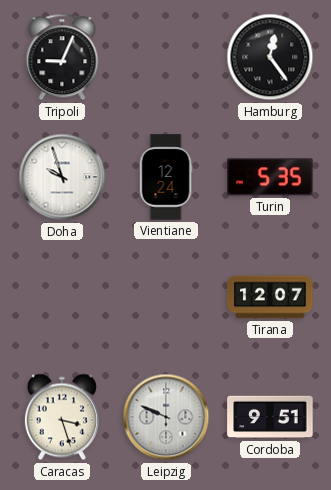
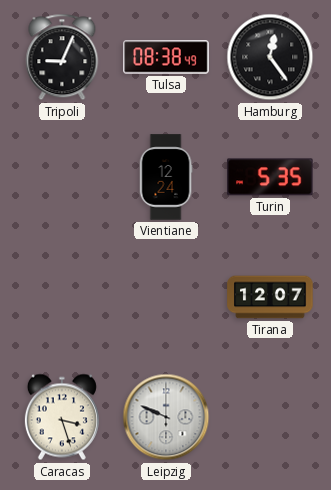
Tulsa: none -> 08:38 (166, 57)
Doha: 9:57 -> none (62, 177)
Cordoba: 9:51 -> none (270, 417)
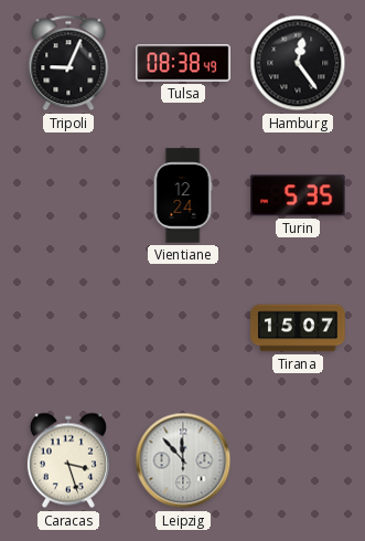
Tirana: 12:07 -> 15:07 (298, 328)
Leipzig: 9:49 -> 11:53 (183, 460)
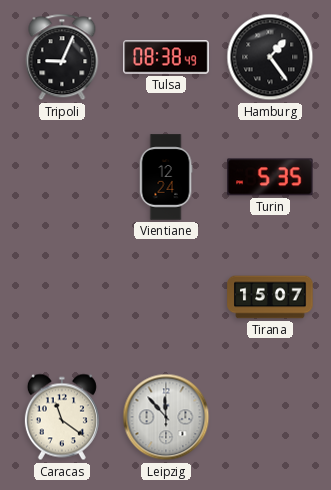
Hamburg: 12:24 -> 1:24 (270, 57)
Caracas: 3:27 -> 11:21 (62, 417)
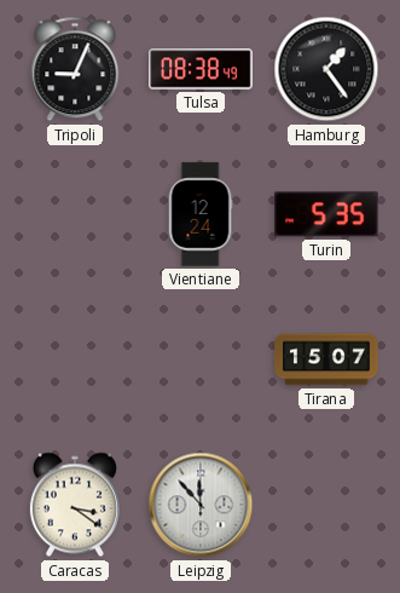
Caracas: 11:21 -> 3:21 (75, 505)
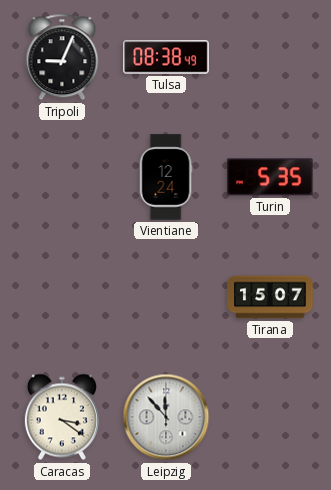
Hamburg: 1:24 -> none (326, 69)
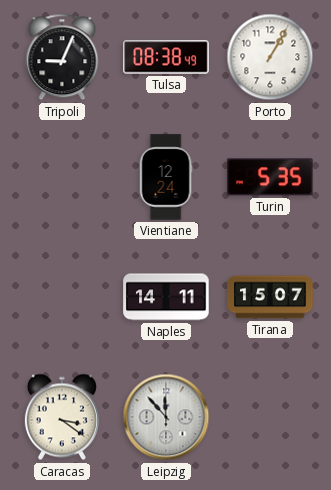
Porto: none -> 1:05 (270, 57)
Naples: none -> 14:11 (166, 297)
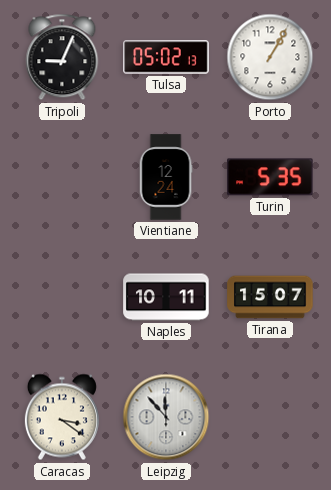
Tulsa: 08:38 -> 05:02 (166, 57)
Naples: 14:11 -> 10:11 (166, 297)
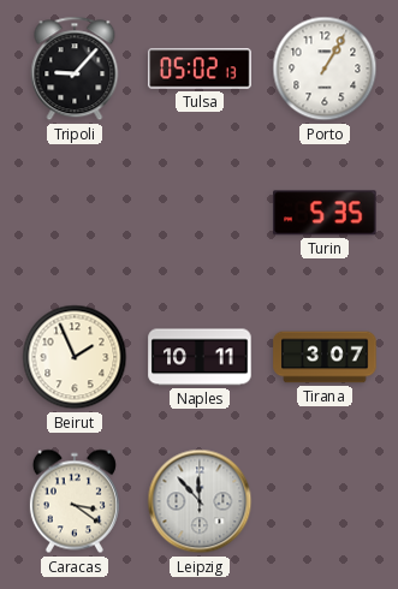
Tripoli: 9:04 -> 9:07 (75, 69)
Vientiane: 12:24 -> none (166, 177)
Beirut: none -> 1:56 (75, 357)
Tirana: 15:07 -> 3:07 (325, 357)
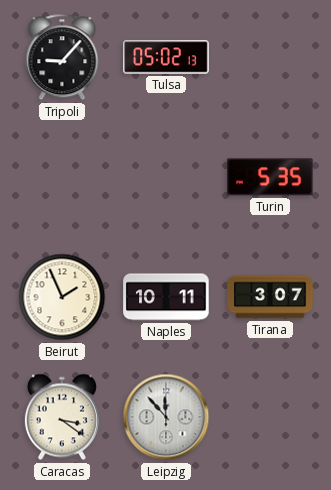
Porto: 1:05 -> none (325, 69)
